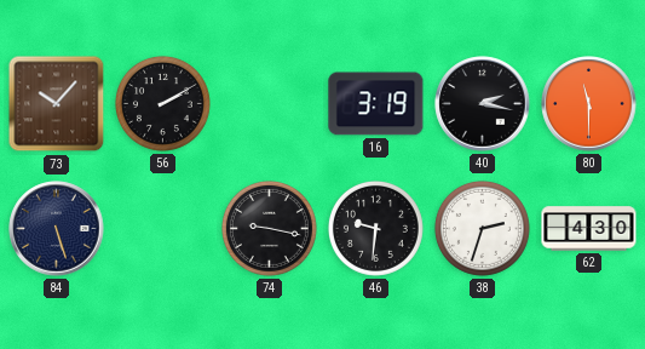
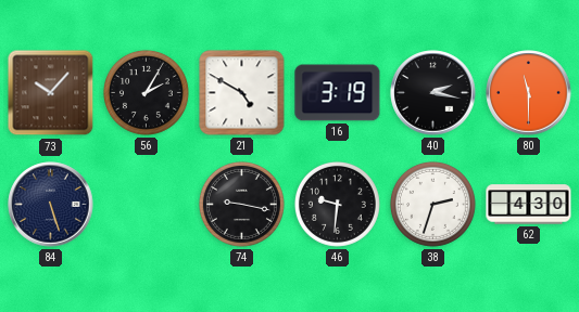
56: 2:10 -> 2:05 (146, 92)
21: none -> 4:50 (242, 93)
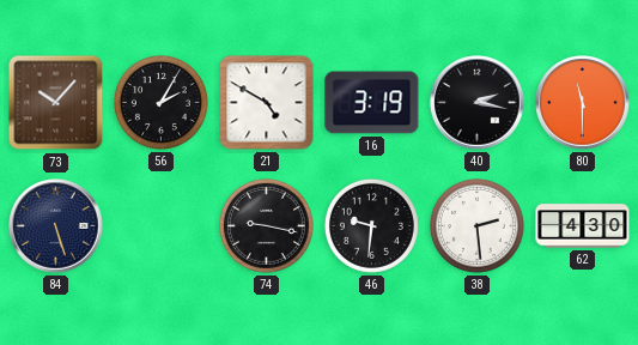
38: 2:33 -> 2:29 (476, 225)
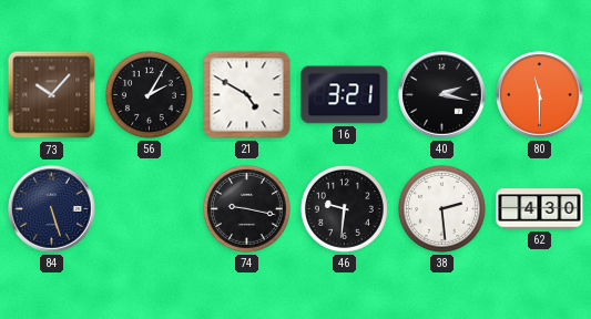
16: 3:19 -> 3:21 (345, 95)
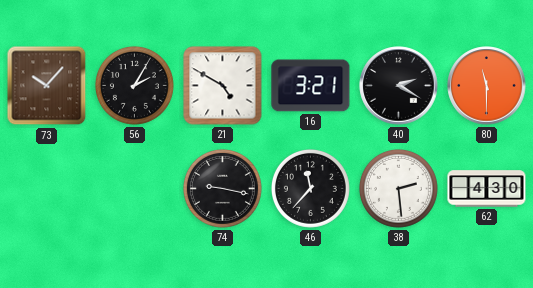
40: 2:17 -> 2:20 (399, 86)
84: 5:27 -> none (52, 209)
46: 9:31 -> 11:37 (310, 188)
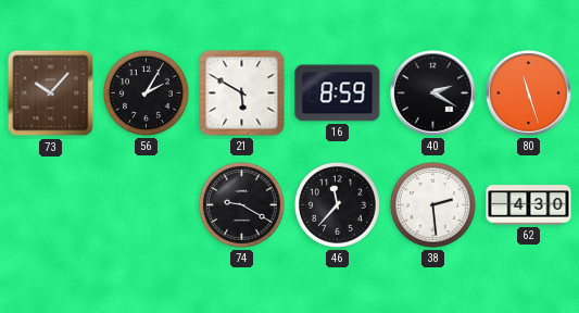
21: 4:50 -> 5:50 (242, 93)
16: 3:21 -> 8:59 (338, 93)
80: 11:30 -> 11:27 (529, 93)
74: 9:17 -> 9:20 (241, 204)
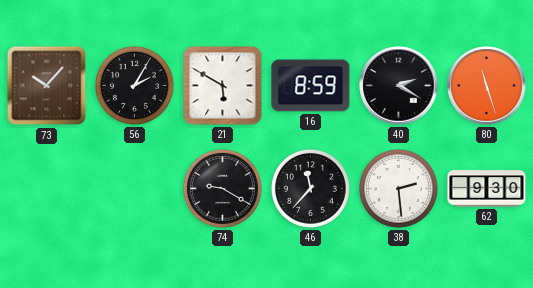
62: 4:30 -> 9:30 (487, 189)
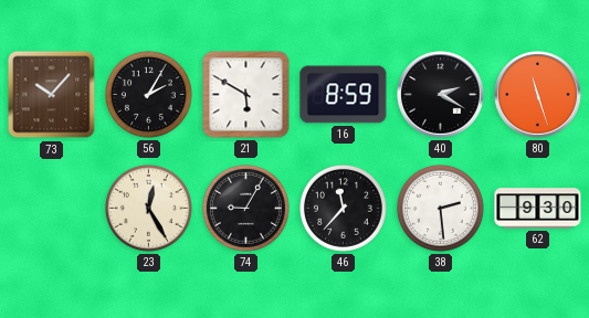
23: none -> 12:25 (148, 208)
74: 9:20 -> 9:05 (245, 208)
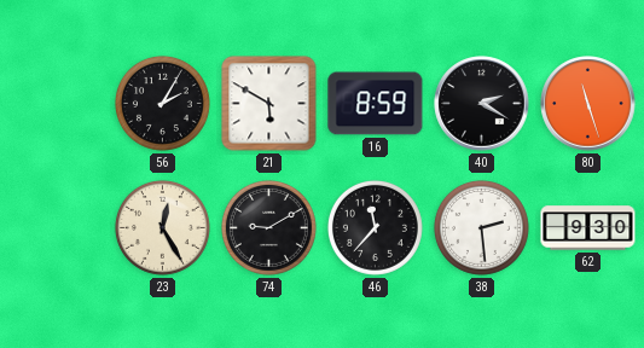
73: 10:07 -> none (52, 95)
74: 9:05 -> 9:10 (268, 227)
